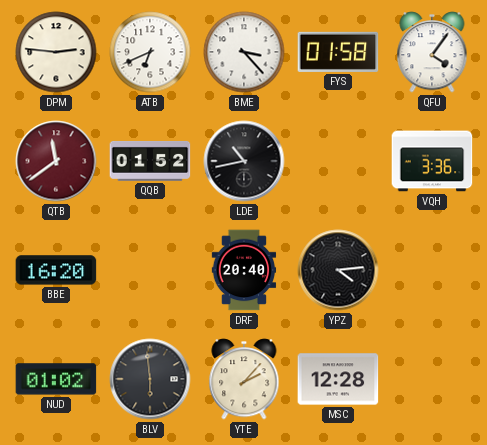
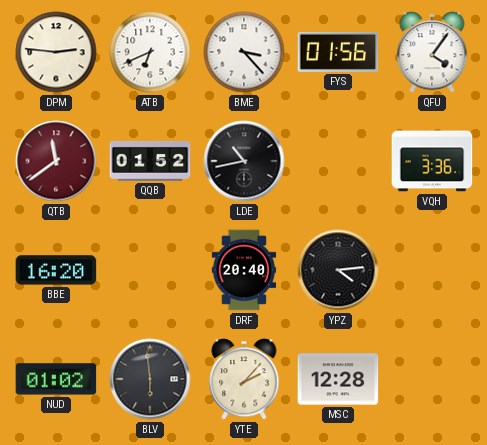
FYS: 01:58 -> 01:56 (338, 52)
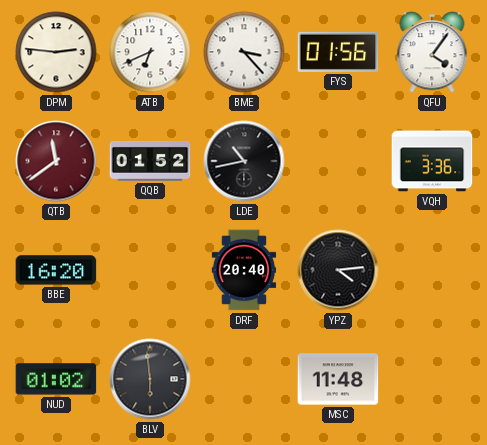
YTE: 2:07 -> none (244, 379)
MSC: 12:28 -> 11:48 (338, 379)
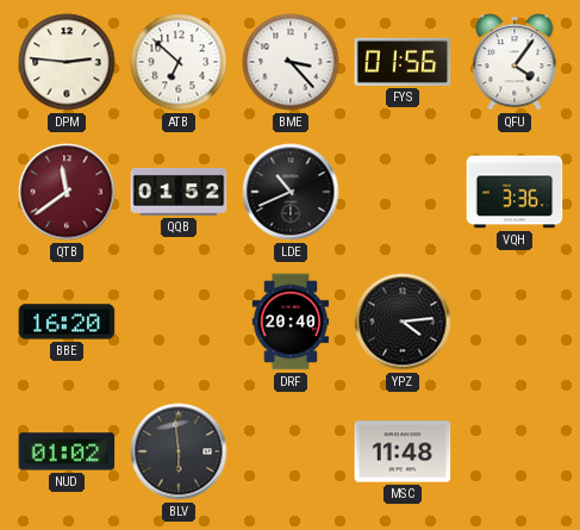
ATB: 6:41 -> 6:52 (179, 62)
LDE: 10:43 -> 10:41 (291, 192)
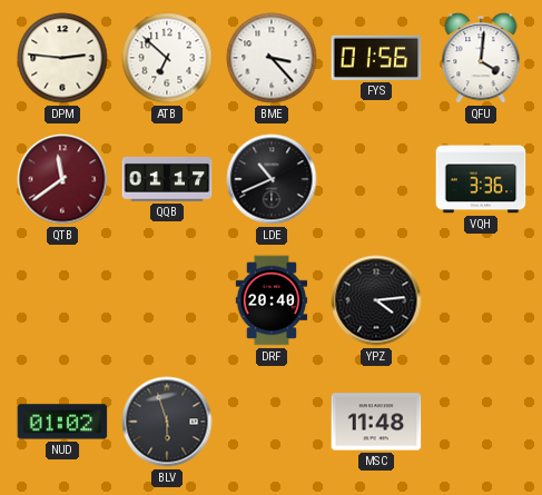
QFU: 4:06 -> 4:01 (481, 58)
QQB: 01:52 -> 01:17 (167, 179)
BBE: 16:20 -> none (67, 322)
BLV: 5:59 -> 5:57 (167, 422)
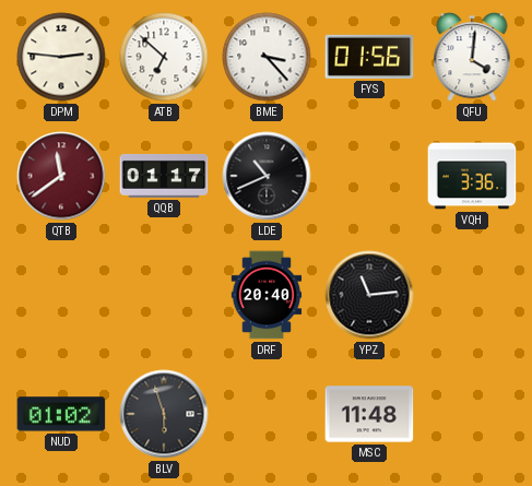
YPZ: 4:14 -> 11:14 (369, 295)
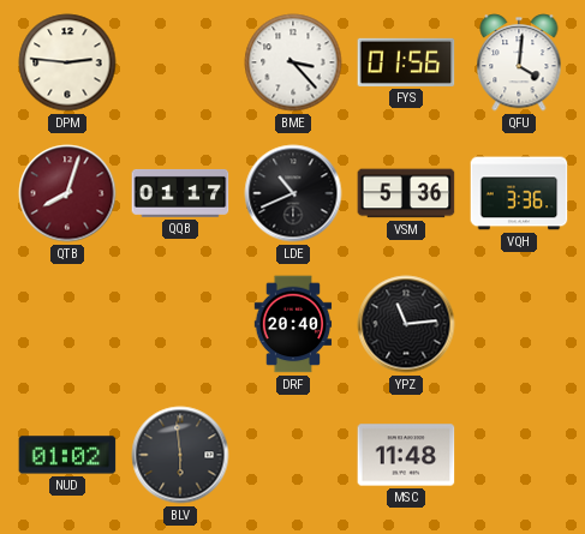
ATB: 6:52 -> none (164, 57)
QTB: 11:39 -> 8:03 (67, 193)
VSM: none -> 5:36 (406, 193)
BLV: 5:57 -> 5:59 (180, 455)
